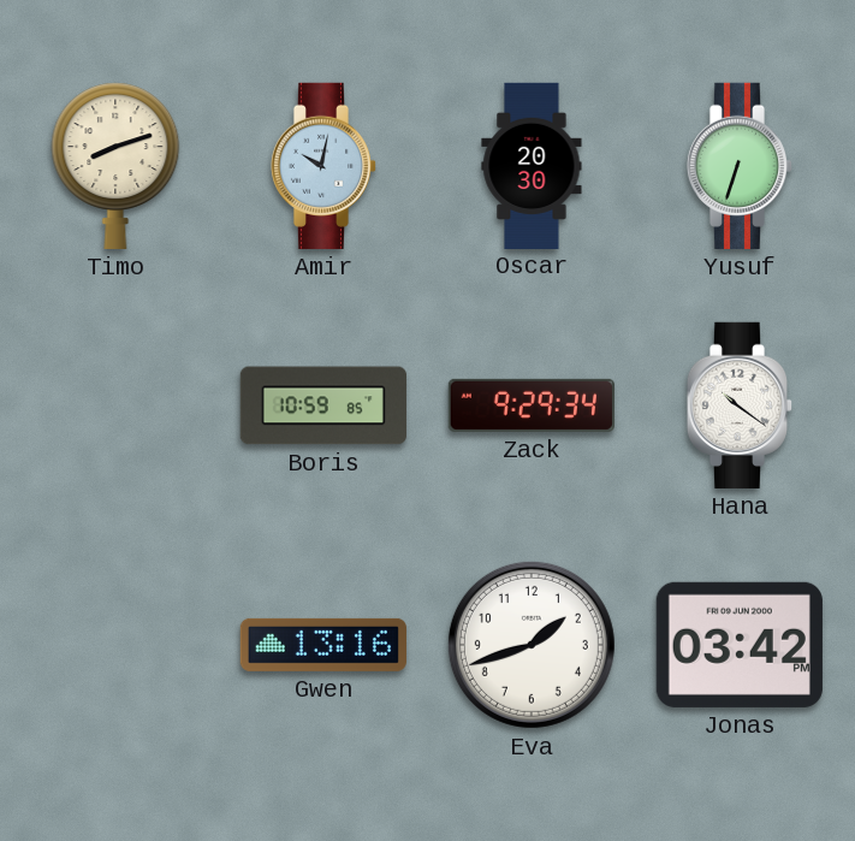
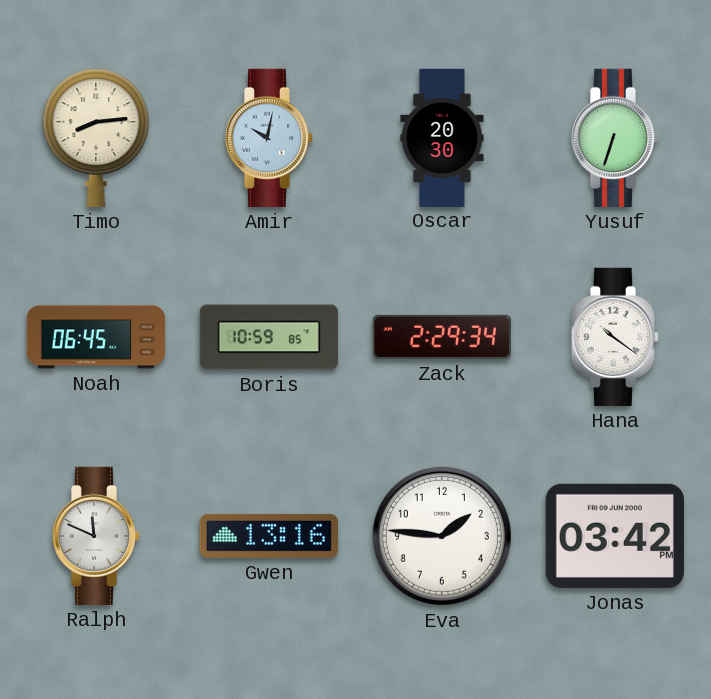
Timo: 8:12 -> 8:14 (96, 138)
Noah: none -> 06:45 (95, 337)
Zack: 9:29 -> 2:29 (442, 337)
Ralph: none -> 11:49 (96, 536)
Eva: 1:42 -> 1:46 (442, 536)
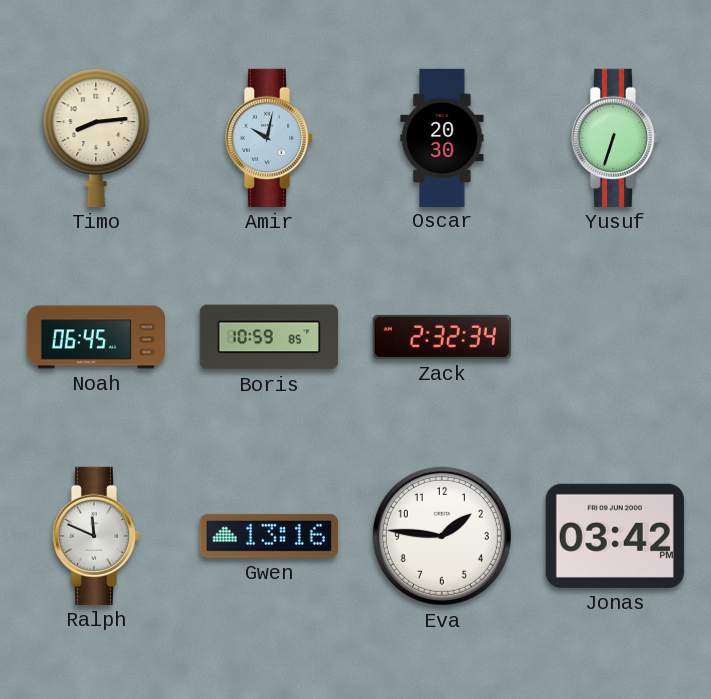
Zack: 2:29 -> 2:32 (442, 337)
Hana: 10:21 -> none (615, 337)
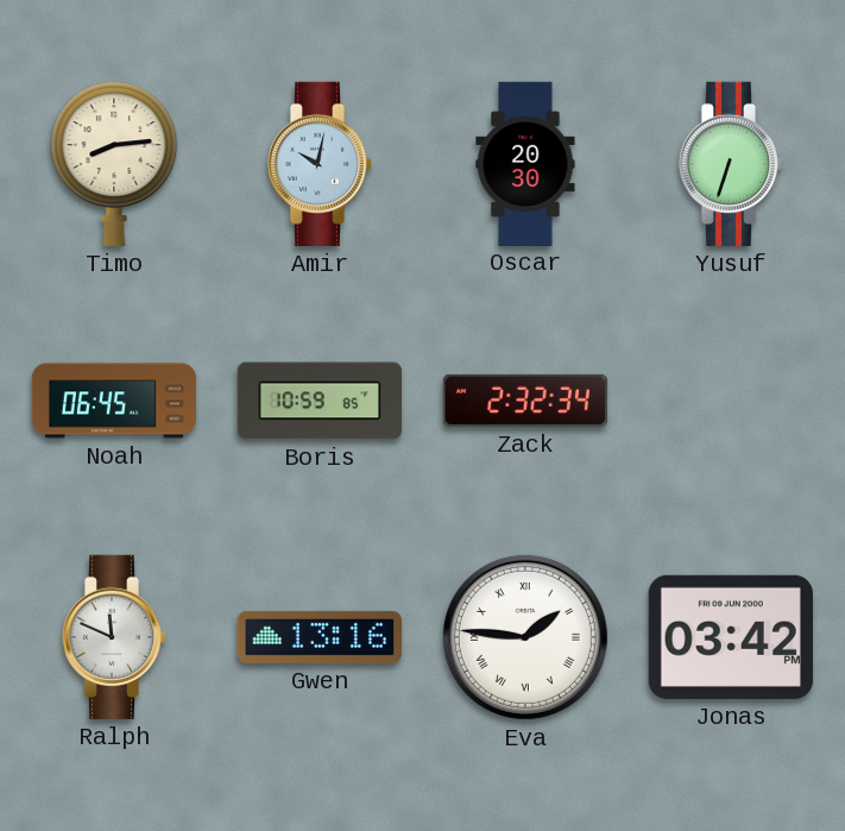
Eva numerals: Arabic -> Roman (525, 637)
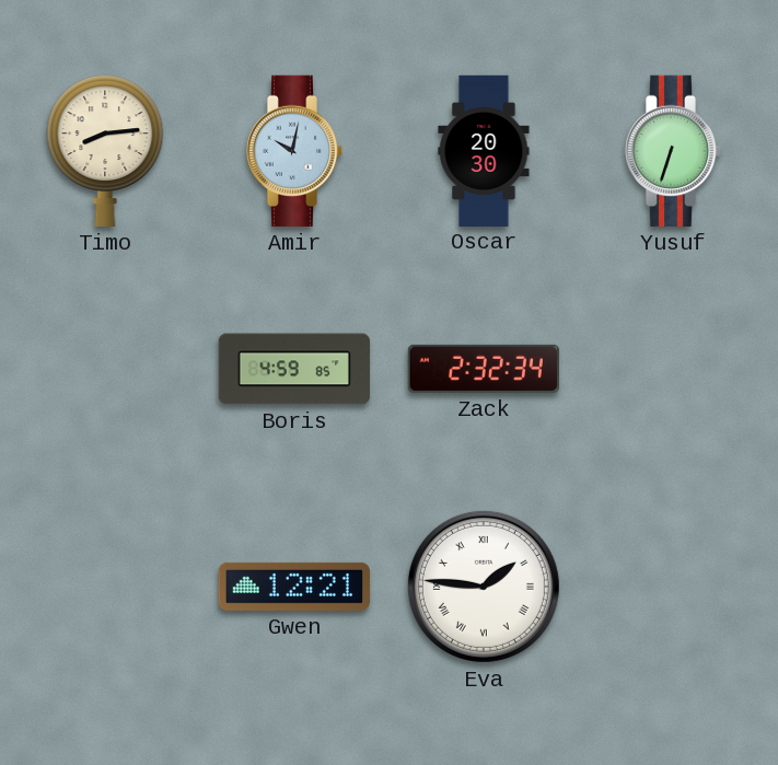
Noah: 06:45 -> none (113, 401)
Boris: 10:59 -> 4:59 (294, 369)
Ralph: 11:49 -> none (114, 637)
Gwen: 13:16 -> 12:21 (294, 587)
Jonas: 03:42 -> none (731, 637)
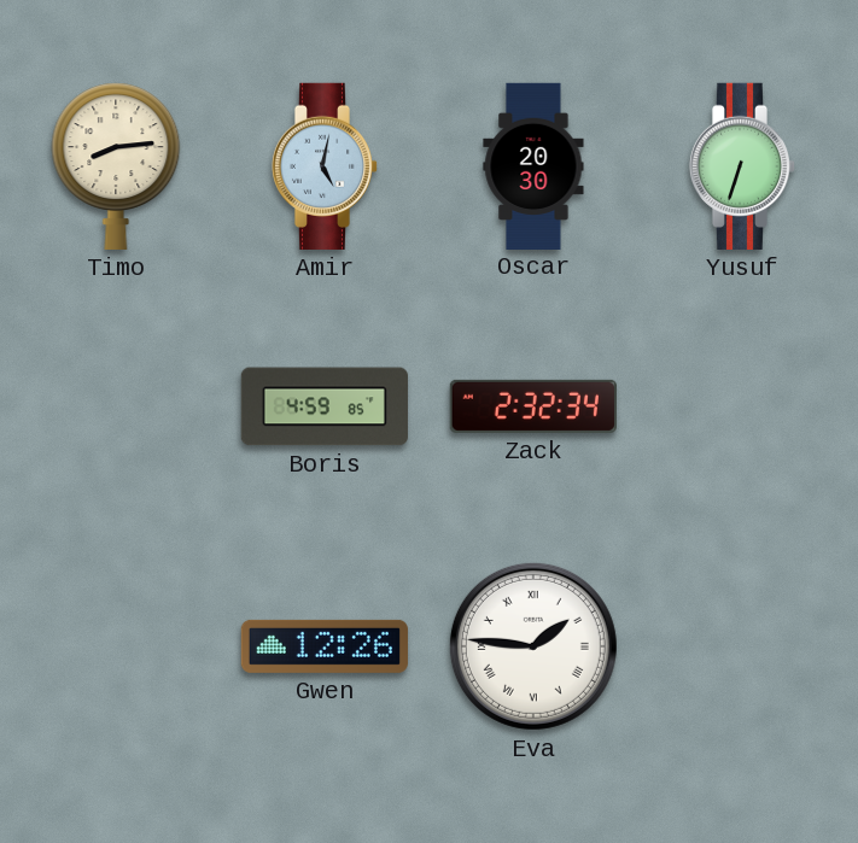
Amir: 10:02 -> 5:02 (325, 166)
Gwen: 12:21 -> 12:26 (325, 646)
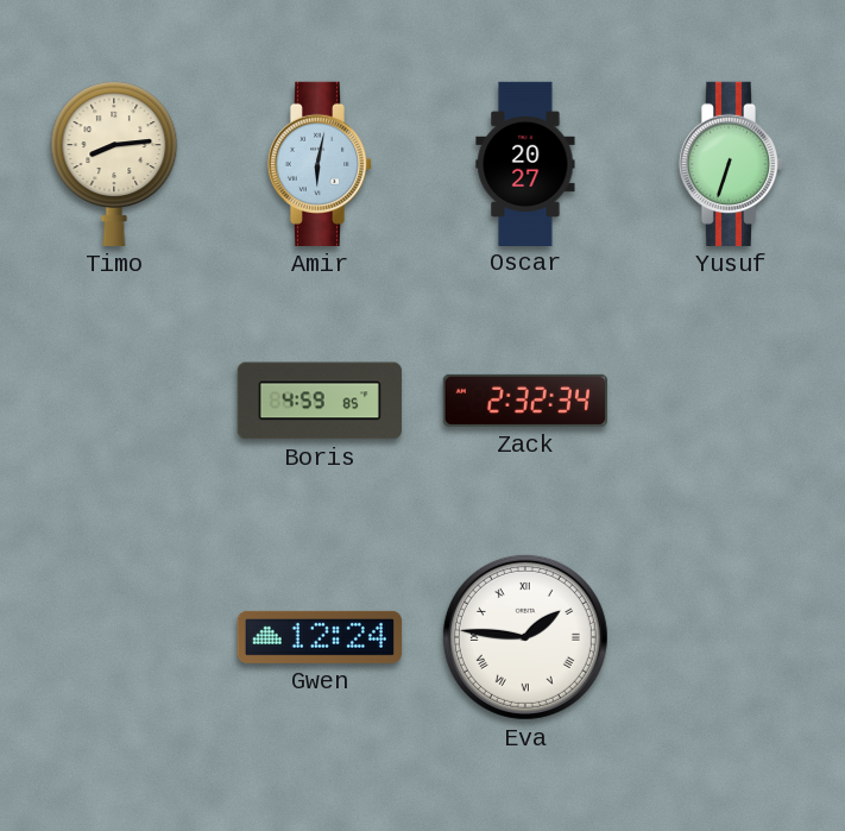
Amir: 5:02 -> 6:02 (320, 164)
Oscar: 20:30 -> 20:27 (525, 163)
Gwen: 12:26 -> 12:24 (320, 637)
